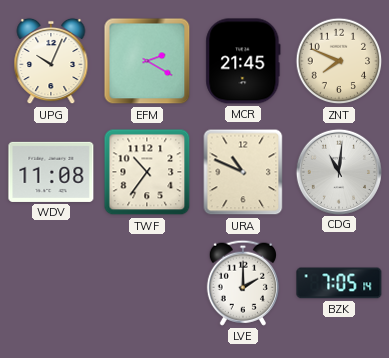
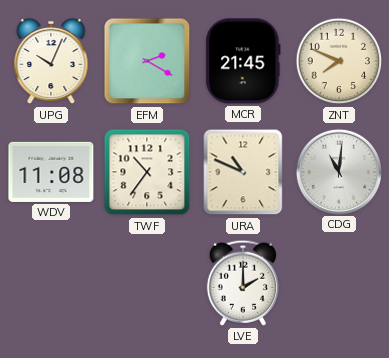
BZK: 7:05 -> none (339, 283)
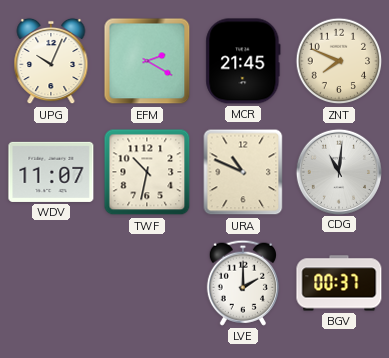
WDV: 11:08 -> 11:07 (51, 172)
TWF: 10:36 -> 10:32 (147, 172)
BGV: none -> 00:37 (339, 283)
